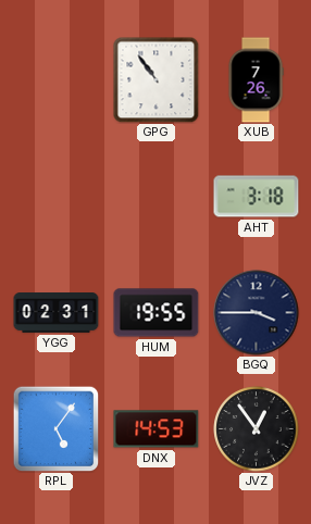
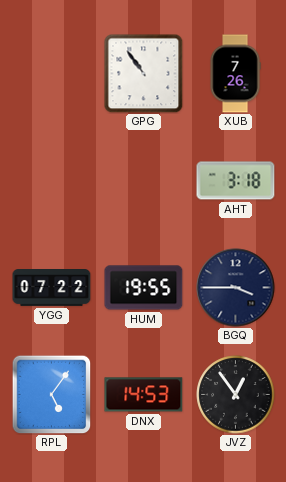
YGG: 02:31 -> 07:22 (52, 288)
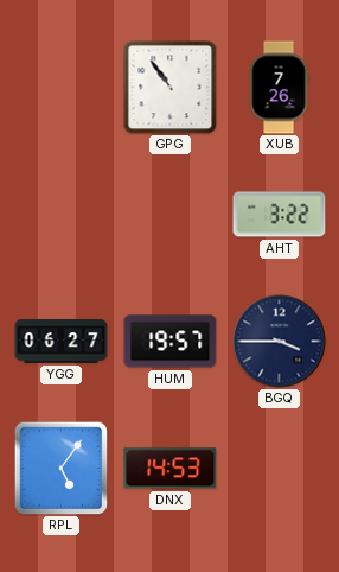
AHT: 3:18 -> 3:22 (280, 215)
YGG: 07:22 -> 06:27 (62, 342)
HUM: 19:55 -> 19:57 (171, 342)
JVZ: 12:54 -> none (236, 395)
